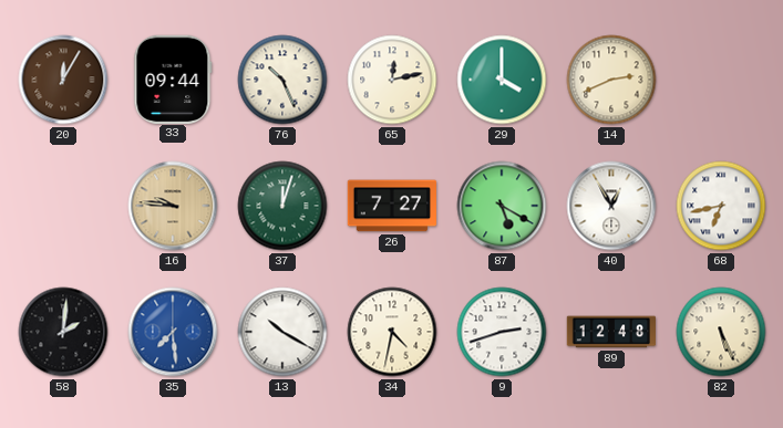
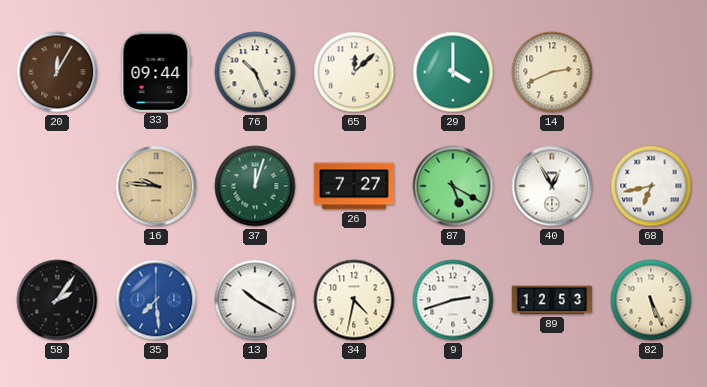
65: 12:13 -> 12:08 (354, 72)
58: 2:01 -> 2:06 (57, 300)
89: 12:48 -> 12:53 (552, 300)
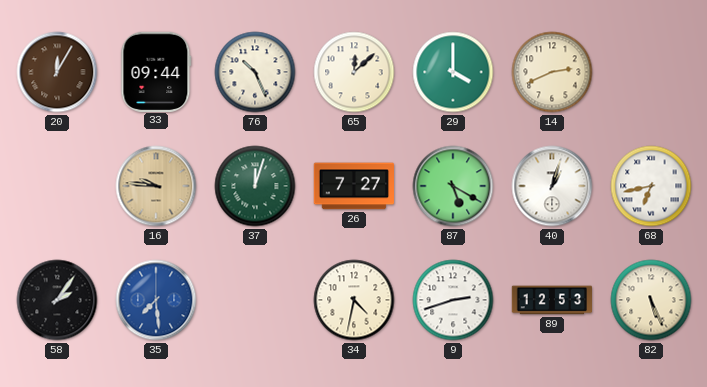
40: 12:55 -> 1:03 (552, 186)
13: 10:20 -> none (255, 300)
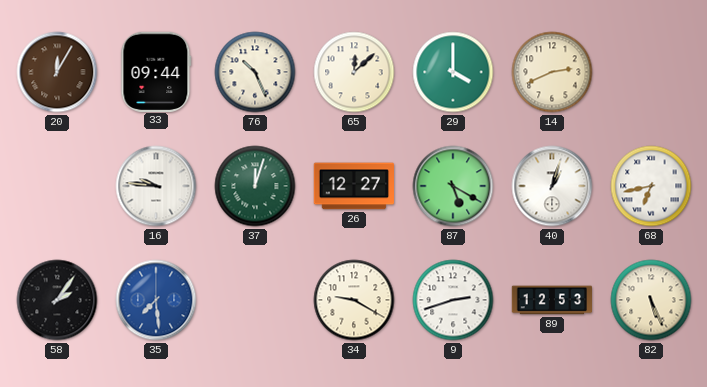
16 dial: champagne -> white (156, 186)
26: 7:27 -> 12:27 (353, 186)
34: 4:32 -> 9:20 (354, 300)
